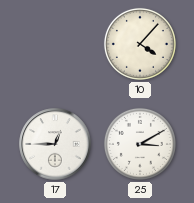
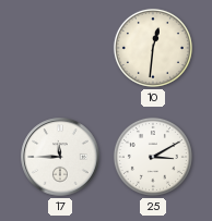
10: 4:07 -> 12:31 (153, 48)
17: 12:45 -> 11:45 (60, 157)
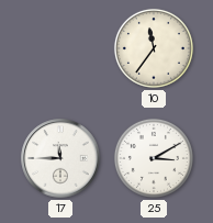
10: 12:31 -> 11:36 (154, 48)
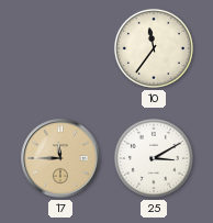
17 dial: white -> champagne (60, 158)
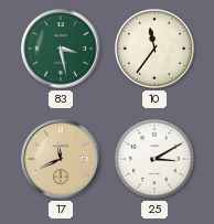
83: none -> 3:28 (61, 49)
17: 11:45 -> 11:41 (61, 159)
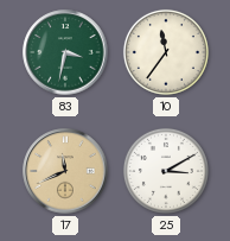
83: 3:28 -> 3:32 (65, 52)
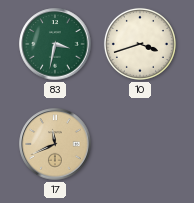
10: 11:36 -> 3:42 (140, 44)
25: 3:10 -> none (166, 171)
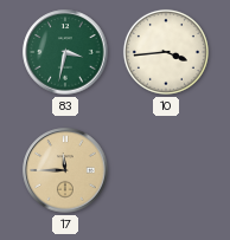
10: 3:42 -> 3:44 (166, 52)
17: 11:41 -> 11:45 (65, 170)
